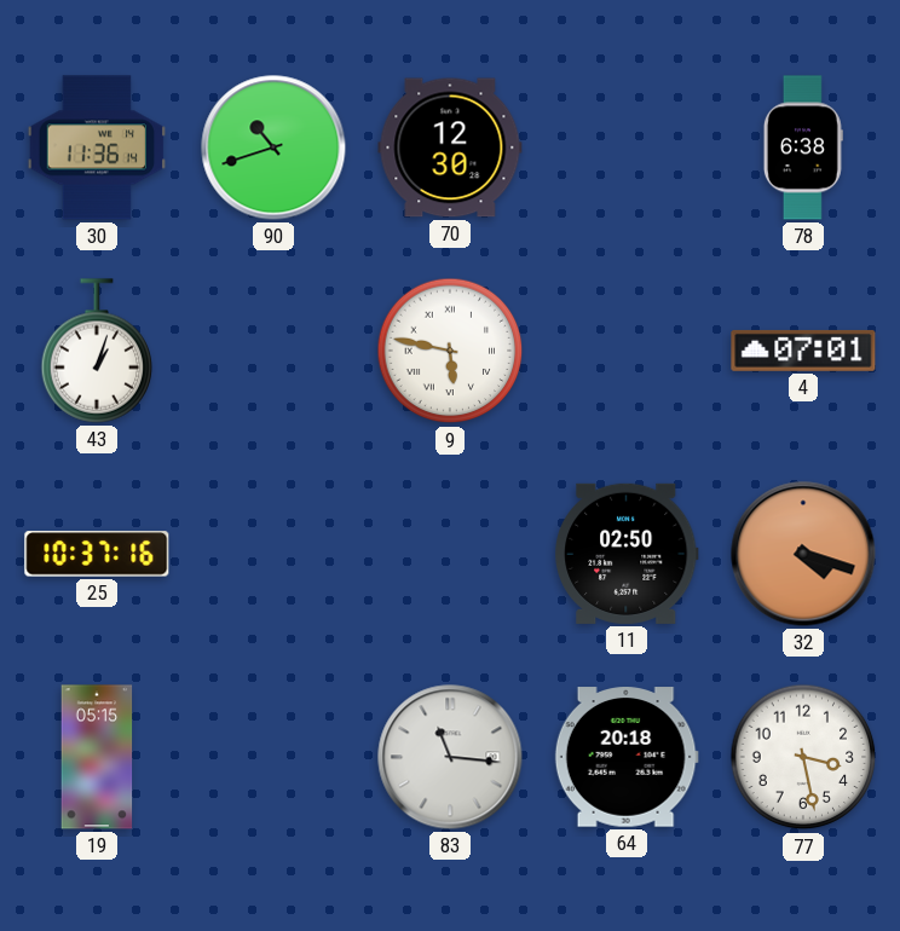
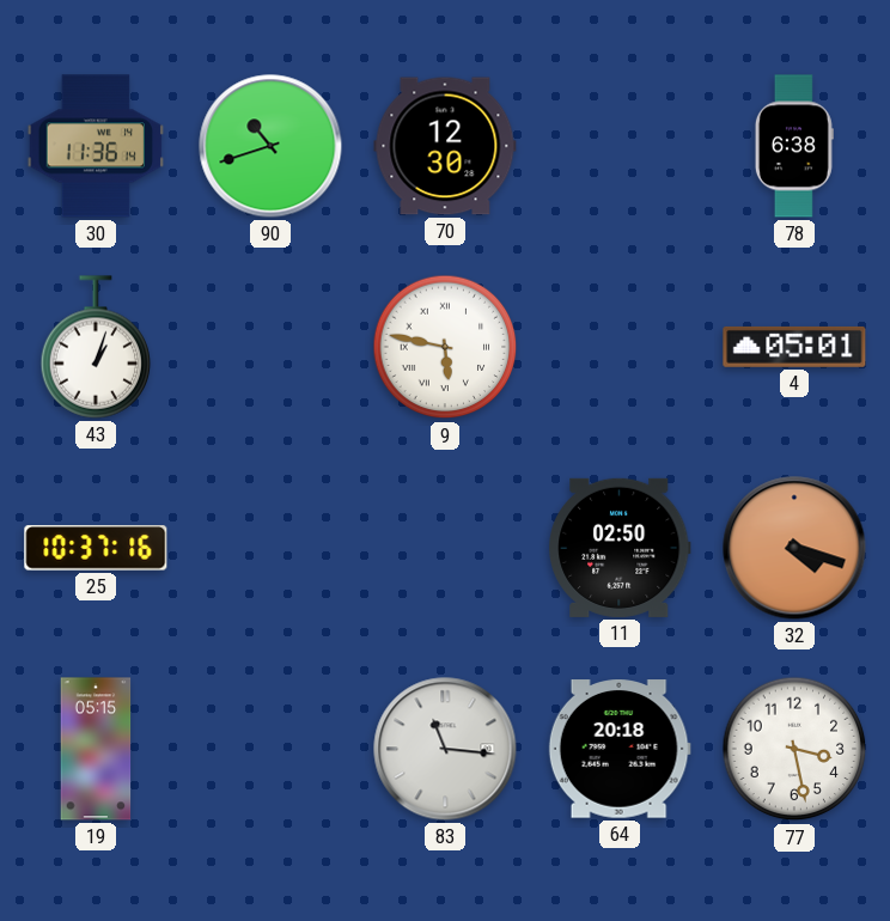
4: 07:01 -> 05:01 (794, 347)
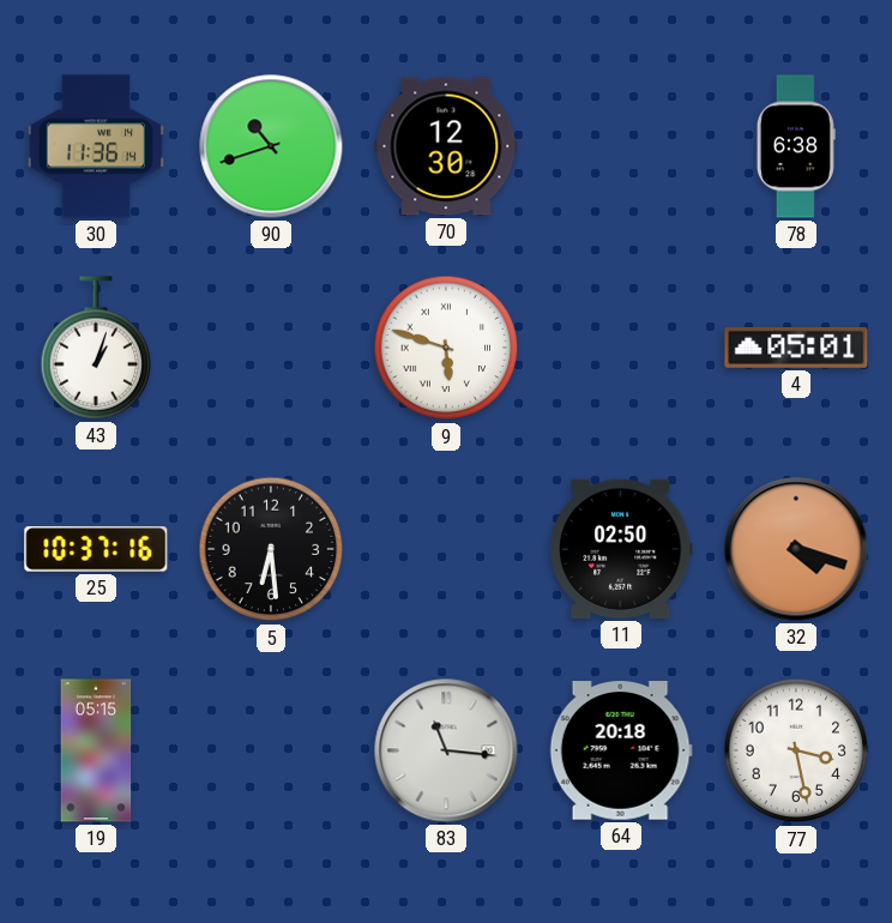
9: 5:47 -> 5:48 (446, 348)
5: none -> 6:29 (271, 549)
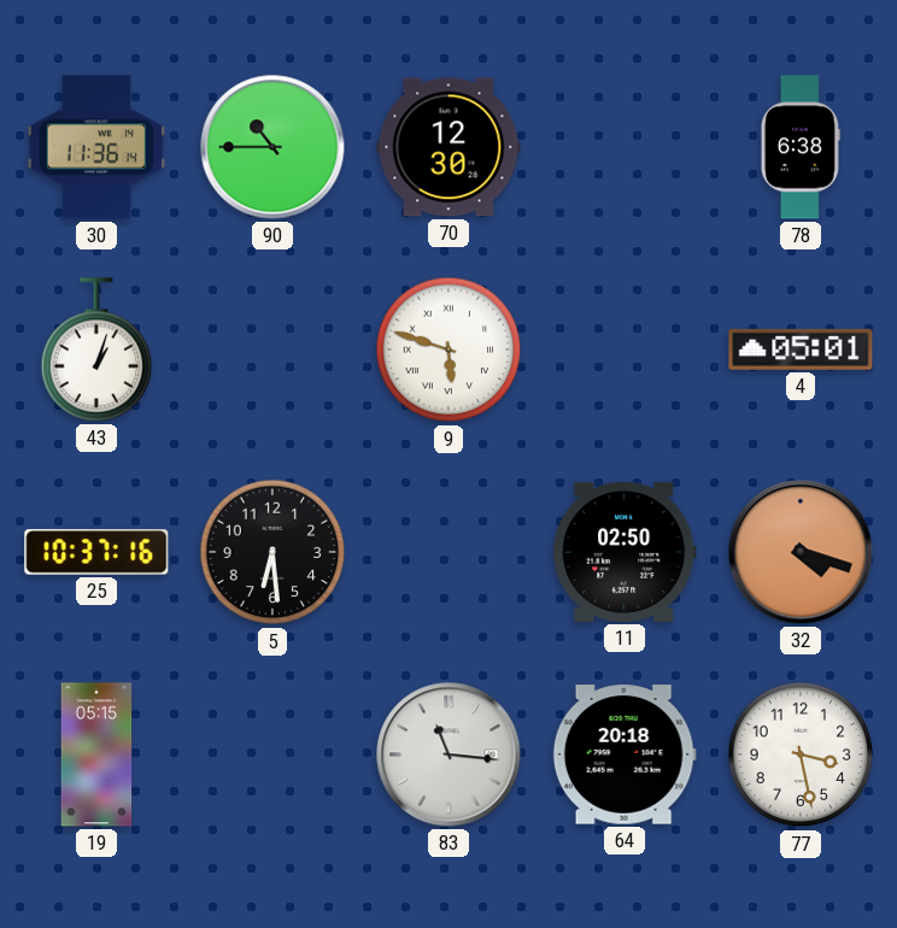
90: 10:42 -> 10:45 (272, 147)
